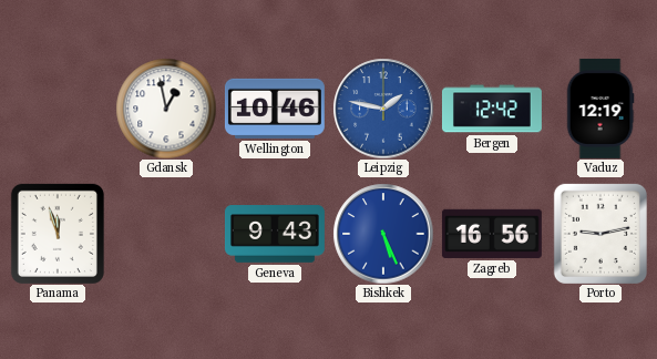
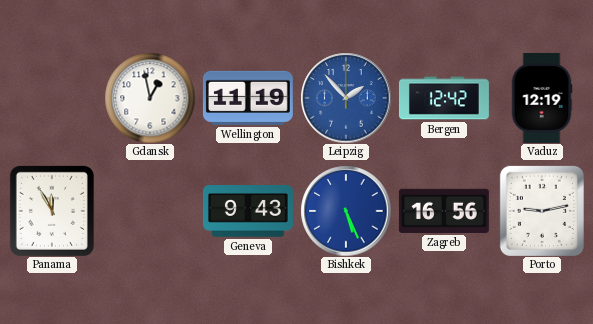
Wellington: 10:46 -> 11:19 (248, 98)
Leipzig: 1:47 -> 1:53 (346, 98)
Panama: 11:57 -> 11:55 (52, 211)
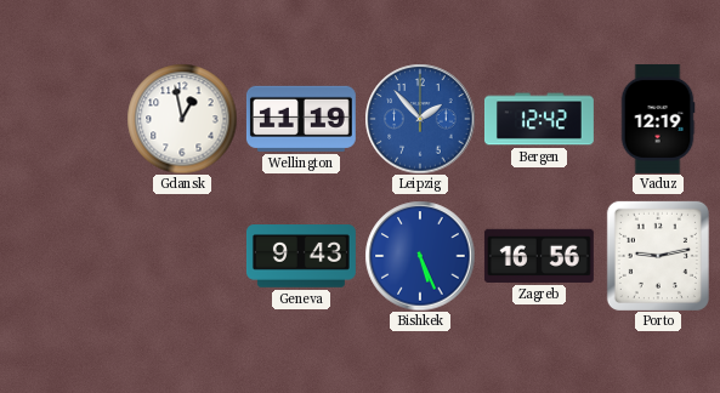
Panama: 11:55 -> none (52, 211)
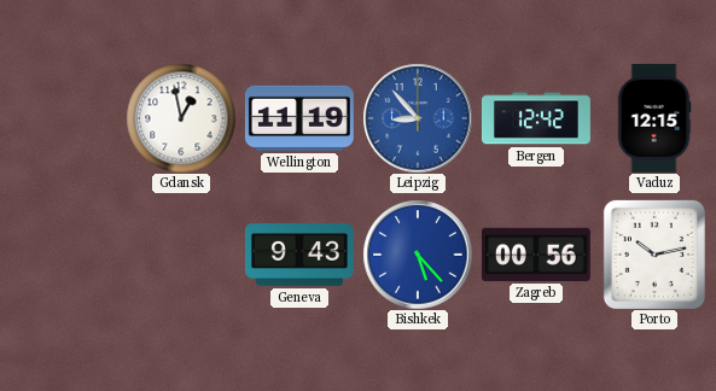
Leipzig: 1:53 -> 8:53 (418, 118)
Vaduz: 12:19 -> 12:15 (654, 118)
Bishkek: 5:26 -> 5:23 (418, 255)
Zagreb: 16:56 -> 00:56 (536, 255)
Porto: 9:13 -> 10:13 (654, 255)
